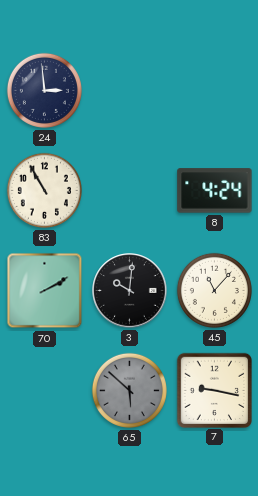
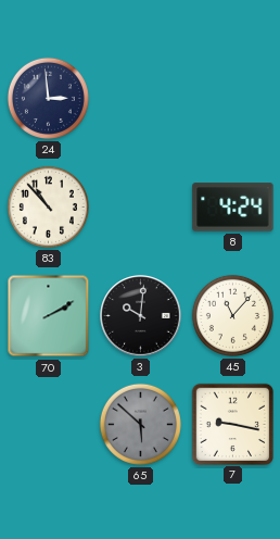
83: 10:55 -> 10:53 (48, 206)
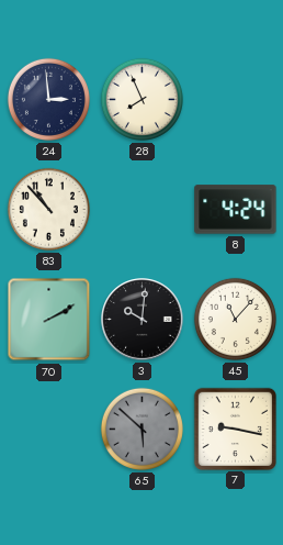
28: none -> 7:56 (141, 99)
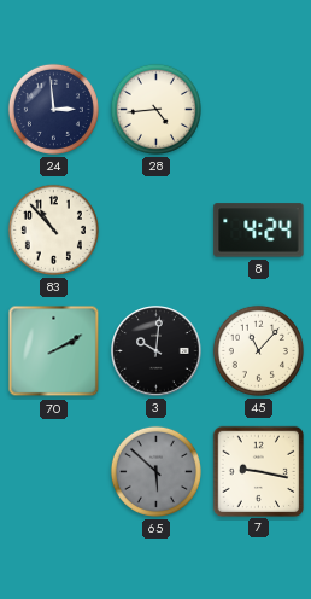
28: 7:56 -> 4:44 (155, 109)
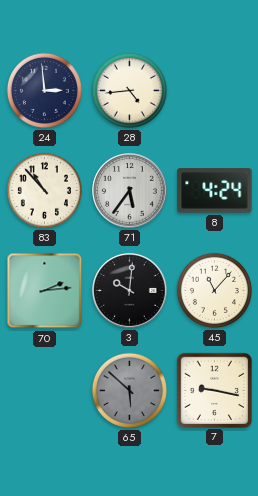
71: none -> 5:36 (130, 191)
70: 2:10 -> 2:14 (45, 291)
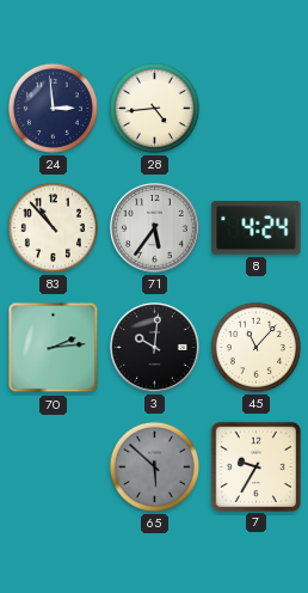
7: 9:17 -> 9:35 (255, 466)
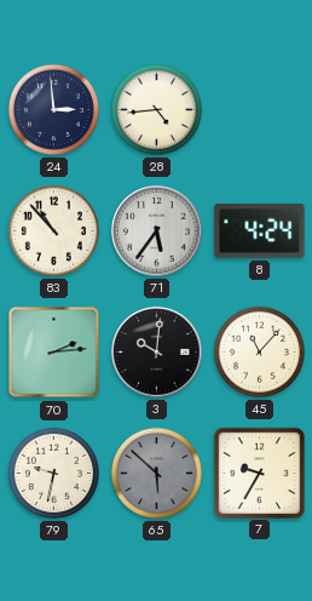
79: none -> 9:32 (53, 473)
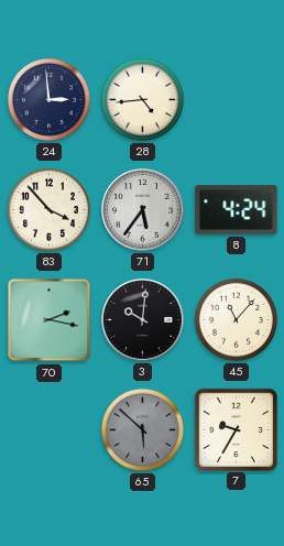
83: 10:53 -> 3:53 (48, 209)
70: 2:14 -> 2:17 (50, 320)
79: 9:32 -> none (53, 473)
